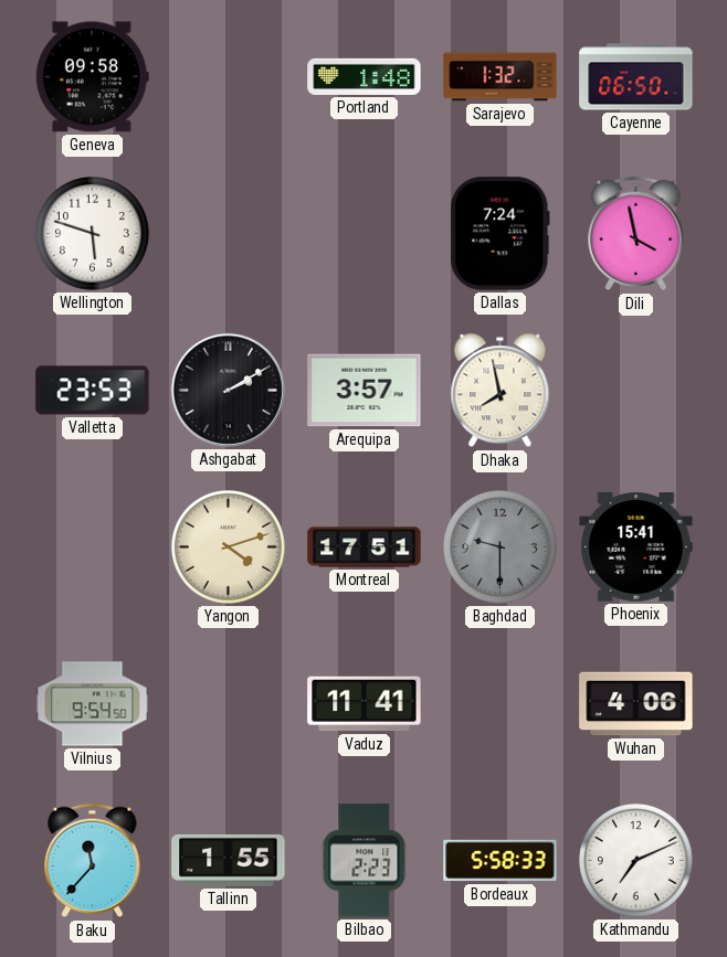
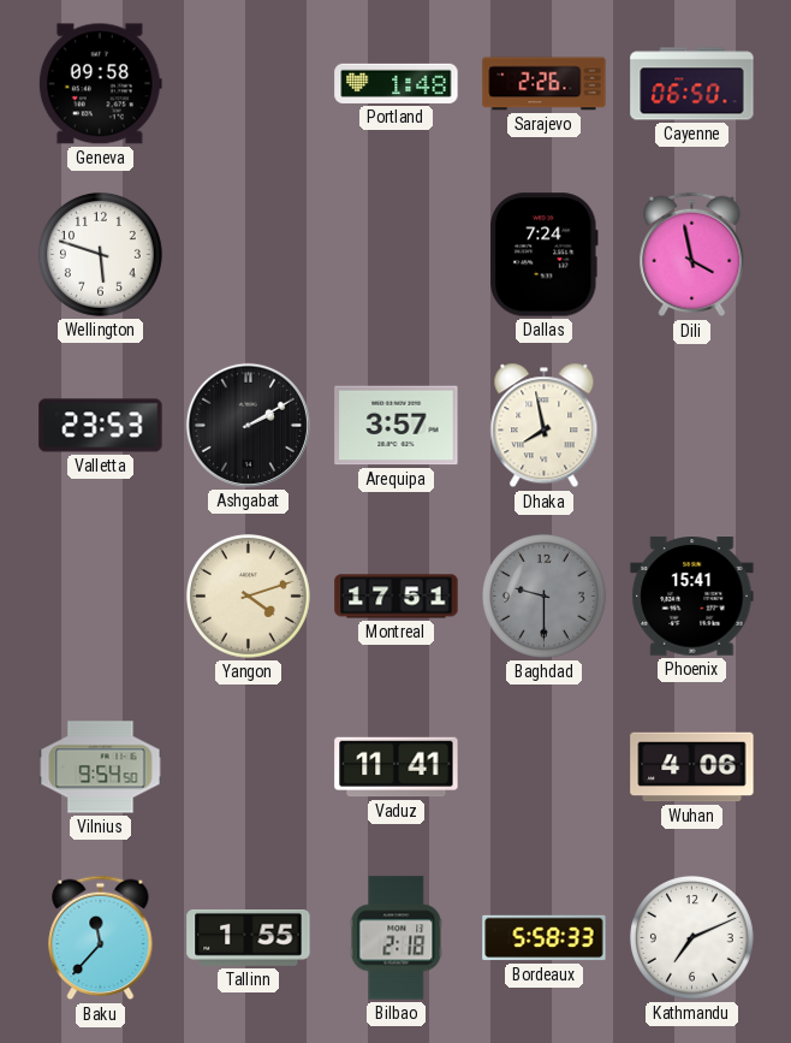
Sarajevo: 1:32 -> 2:26 (545, 84)
Bilbao: 2:23 -> 2:18 (397, 938)
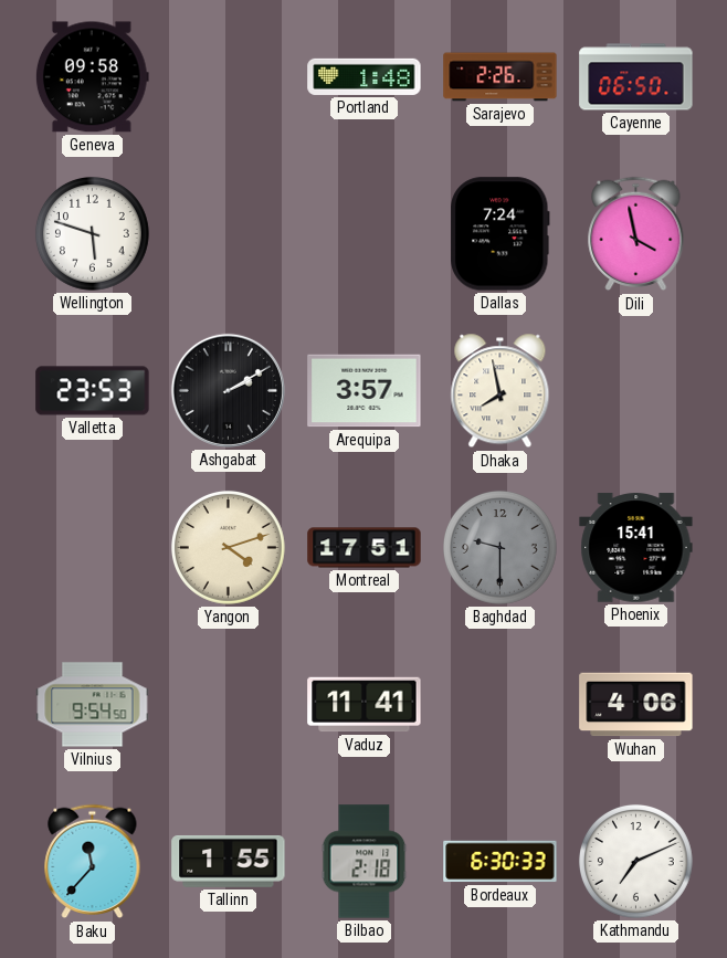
Bordeaux: 5:58 -> 6:30 (501, 862)
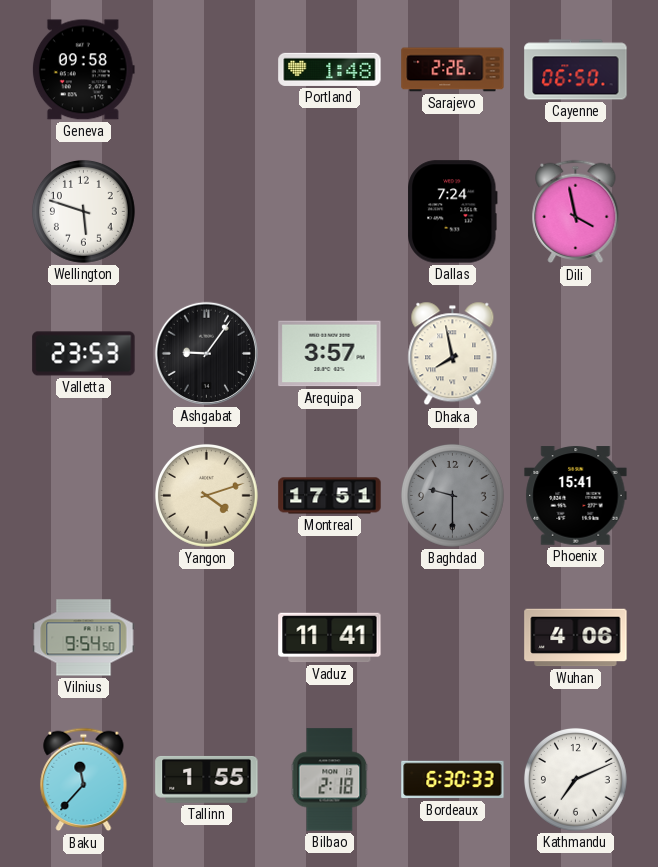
Ashgabat: 2:10 -> 9:06 (206, 353)
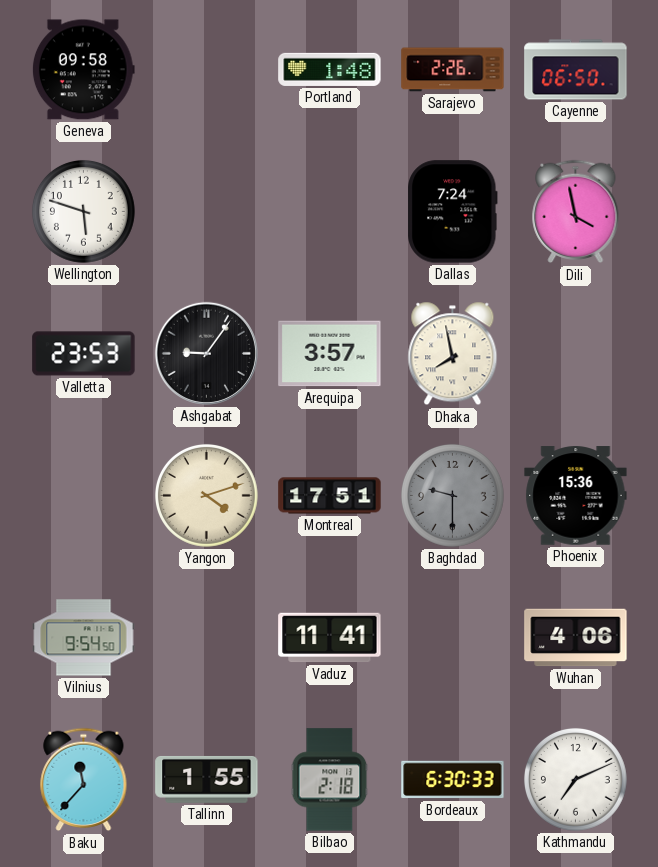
Phoenix: 15:41 -> 15:36 (576, 496)
